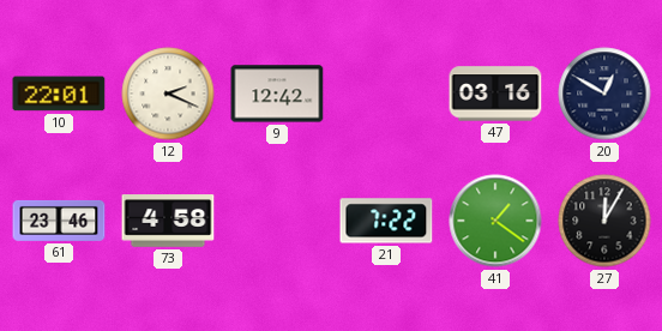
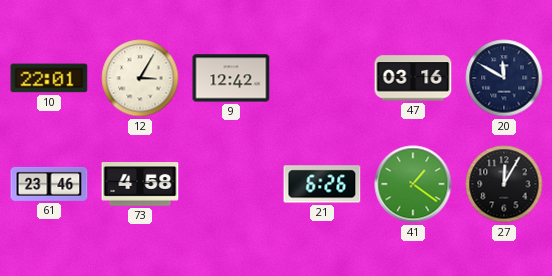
12: 2:19 -> 3:05 (140, 78)
20: 12:50 -> 11:50 (504, 78)
21: 7:22 -> 6:26 (322, 184)
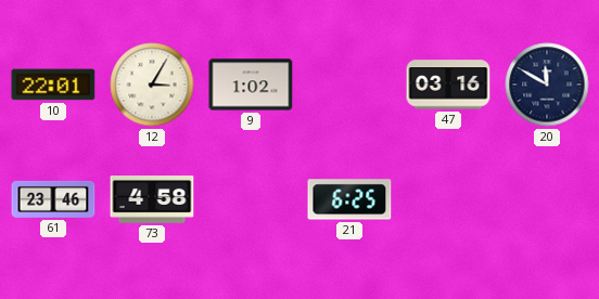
9: 12:42 -> 1:02 (251, 84)
21: 6:26 -> 6:25 (349, 199)
41: 1:21 -> none (413, 184)
27: 12:05 -> none (504, 184)
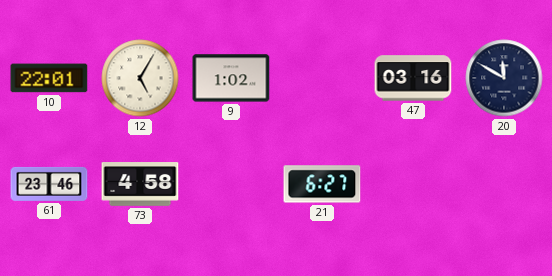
12: 3:05 -> 5:05 (140, 78)
21: 6:25 -> 6:27 (322, 184)
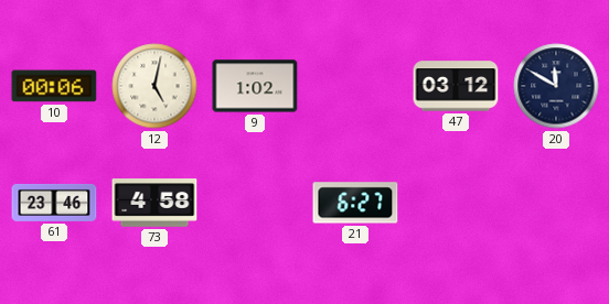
10: 22:01 -> 00:06 (54, 86)
12: 5:05 -> 5:02 (154, 86)
47: 03:16 -> 03:12 (456, 86)
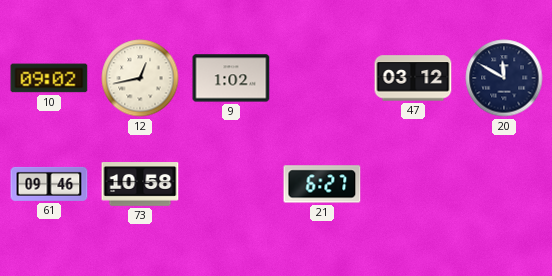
10: 00:06 -> 09:02 (49, 78)
12: 5:02 -> 12:43 (140, 78)
61: 23:46 -> 09:46 (49, 184)
73: 4:58 -> 10:58 (140, 184)
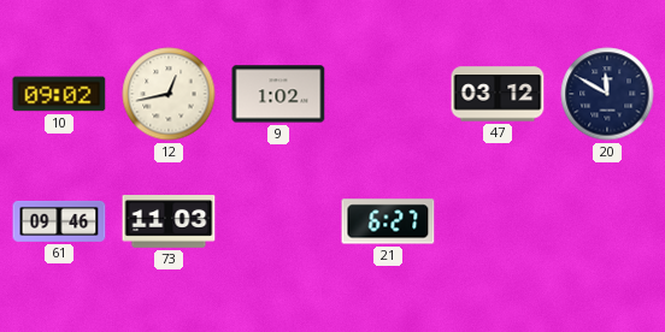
73: 10:58 -> 11:03 (169, 221)
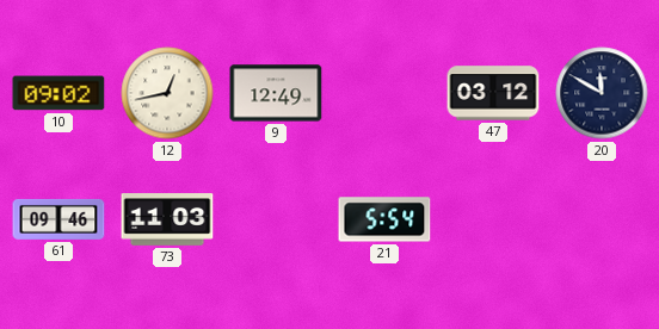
9: 1:02 -> 12:49 (276, 93)
21: 6:27 -> 5:54 (384, 219)
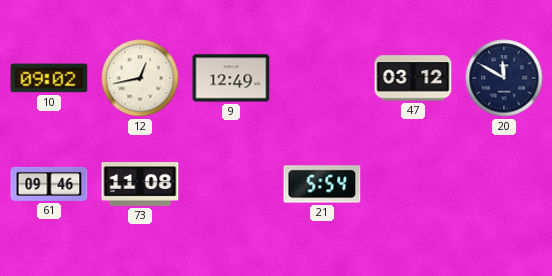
73: 11:03 -> 11:08 (140, 184)
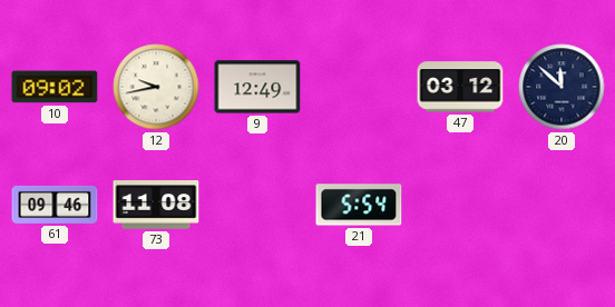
12: 12:43 -> 9:43 (156, 87)
20: 11:50 -> 11:52 (562, 87)
